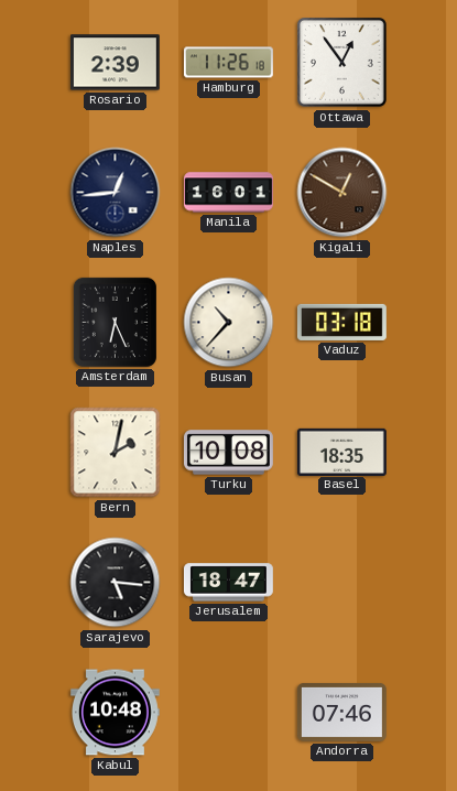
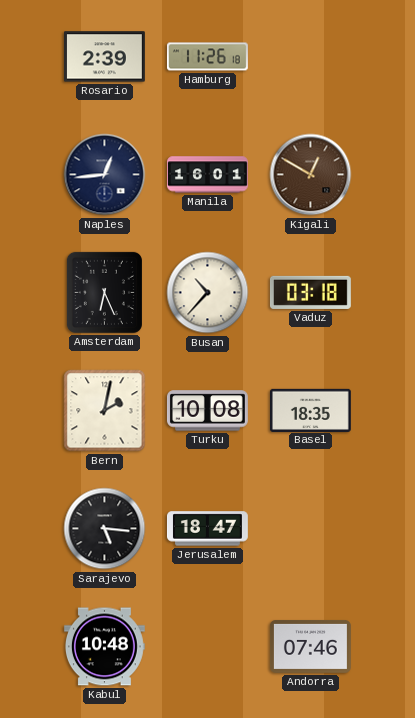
Ottawa: 12:54 -> none (342, 63)
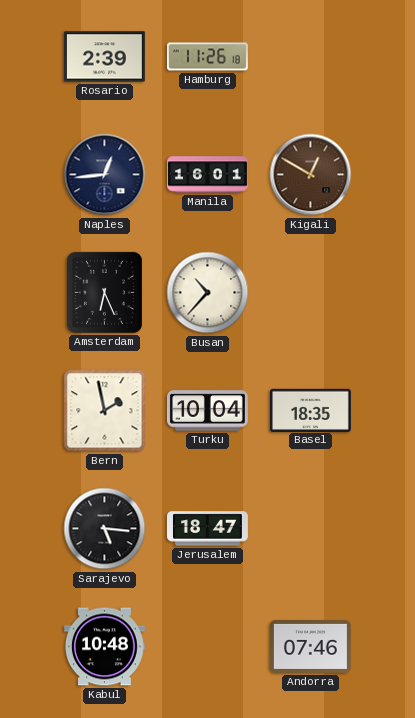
Vaduz: 03:18 -> none (310, 292)
Bern: 2:02 -> 1:58 (105, 411)
Turku: 10:08 -> 10:04 (207, 411)
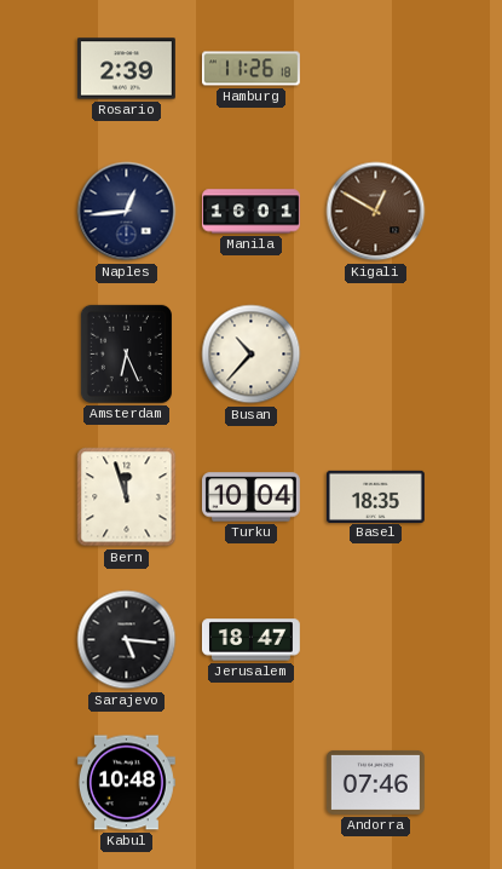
Bern: 1:58 -> 11:57 (127, 497)
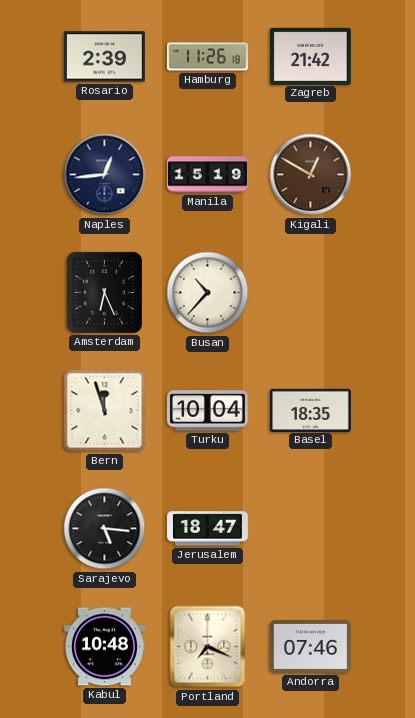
Zagreb: none -> 21:42 (310, 56)
Manila: 16:01 -> 15:19 (208, 175)
Portland: none -> 7:19 (208, 647)
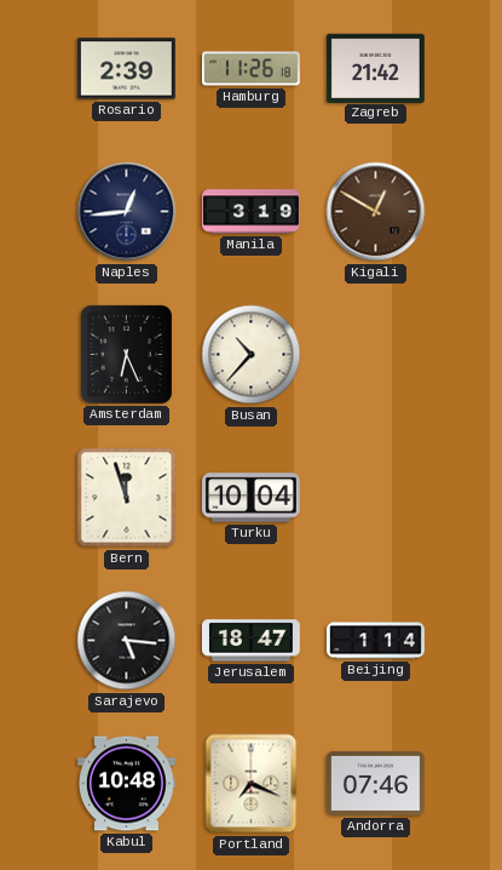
Manila: 15:19 -> 3:19 (252, 212)
Basel: 18:35 -> none (310, 410)
Beijing: none -> 1:14 (376, 641)
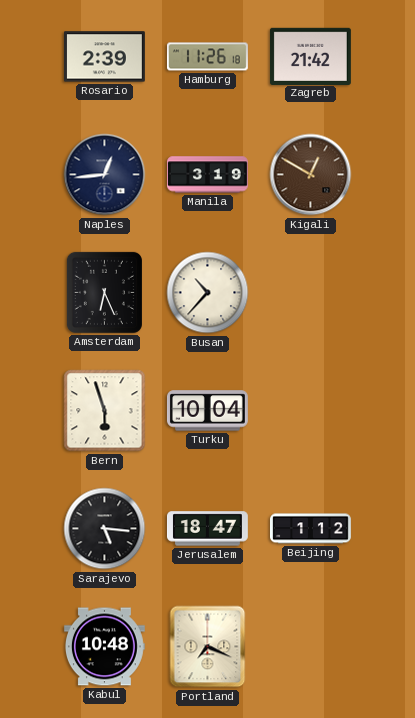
Bern: 11:57 -> 5:57 (105, 411)
Beijing: 1:14 -> 1:12 (311, 529)
Andorra: 07:46 -> none (375, 783)
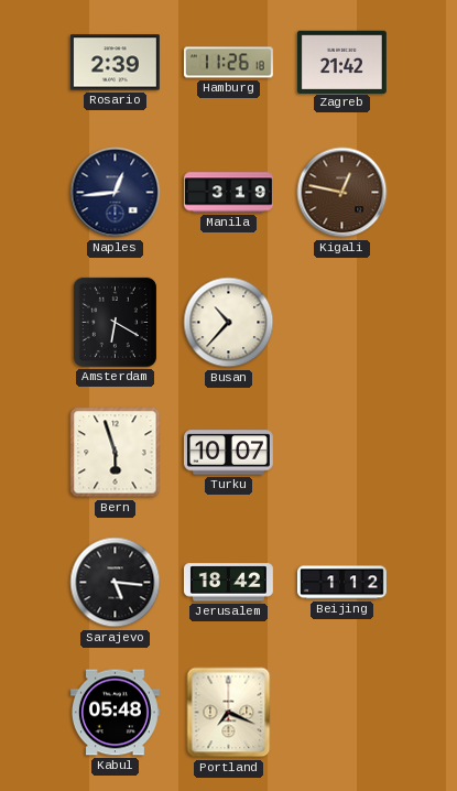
Kigali: 12:50 -> 12:47 (342, 193)
Amsterdam: 6:26 -> 6:20 (115, 322)
Turku: 10:04 -> 10:07 (228, 453)
Jerusalem: 18:47 -> 18:42 (228, 583)
Kabul: 10:48 -> 05:48 (115, 713)
